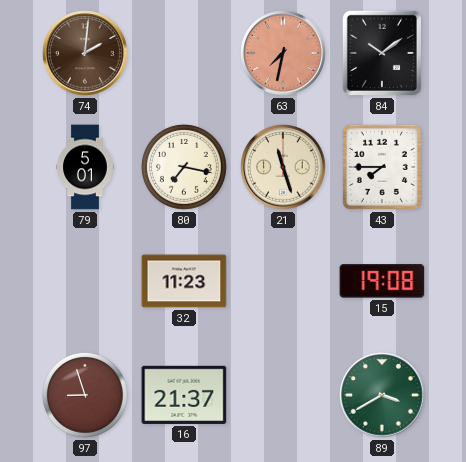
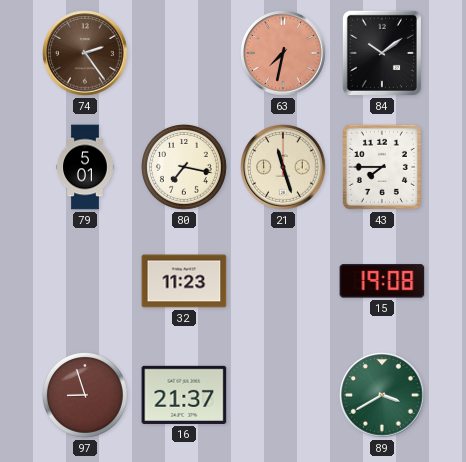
74: 2:01 -> 2:24 (85, 53)
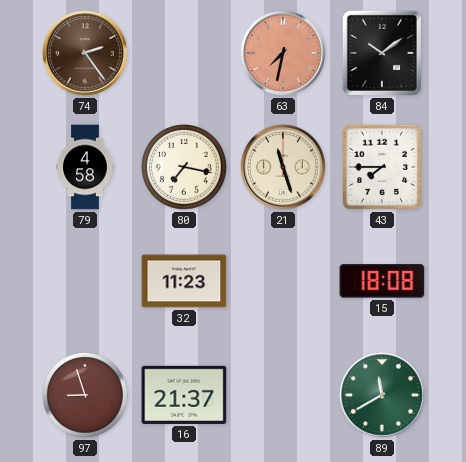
79: 5:01 -> 4:58 (85, 167)
15: 19:08 -> 18:08 (382, 281)
89: 3:40 -> 11:40 (382, 395)
